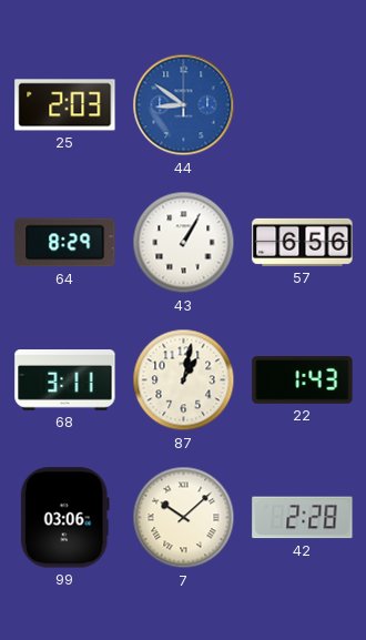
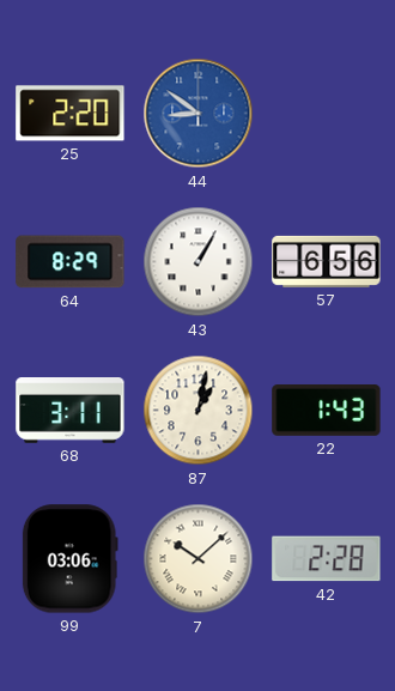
25: 2:03 -> 2:20 (71, 114)
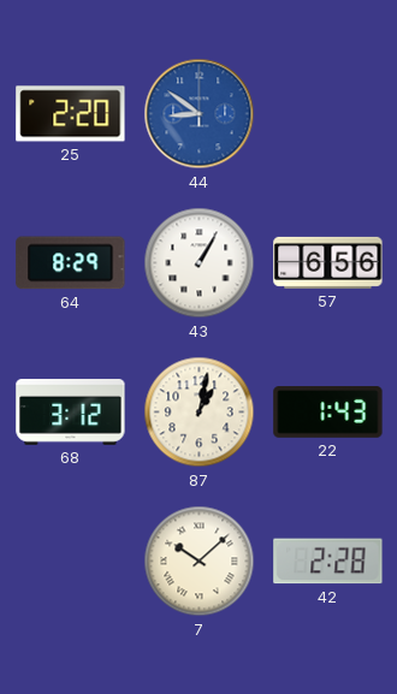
68: 3:11 -> 3:12 (71, 413)
99: 03:06 -> none (69, 559)
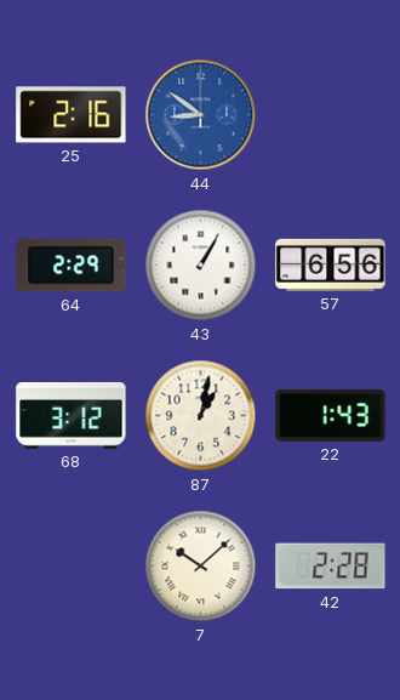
25: 2:20 -> 2:16 (72, 115)
64: 8:29 -> 2:29 (72, 266)
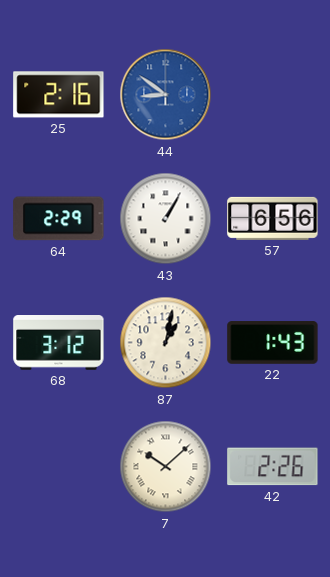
42: 2:28 -> 2:26 (273, 467)
